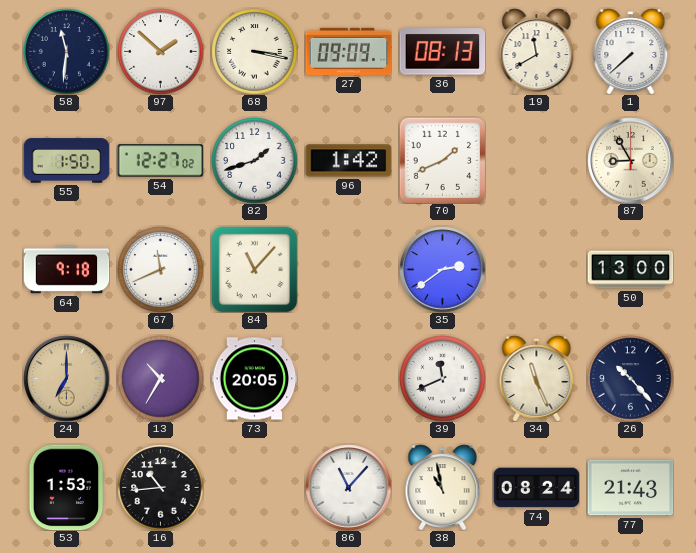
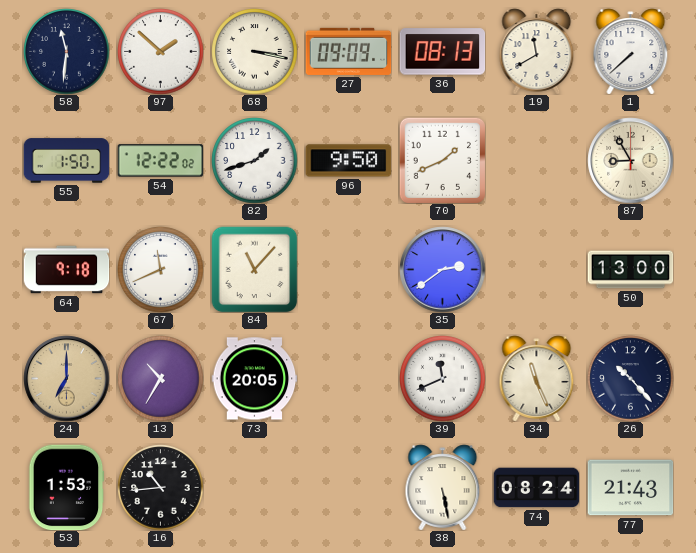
54: 12:27 -> 12:22 (160, 161)
96: 1:42 -> 9:50 (348, 161)
86: 11:07 -> none (348, 487)
38: 10:58 -> 5:28 (443, 487)
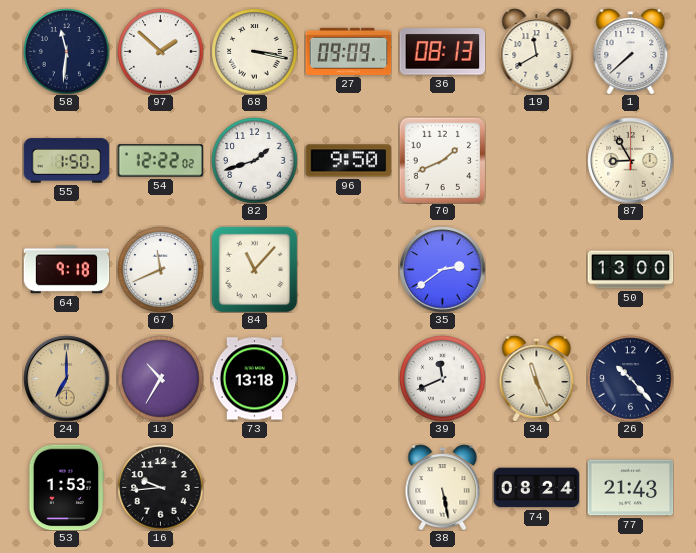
73: 20:05 -> 13:18 (254, 379)
16: 10:44 -> 9:44 (160, 487)
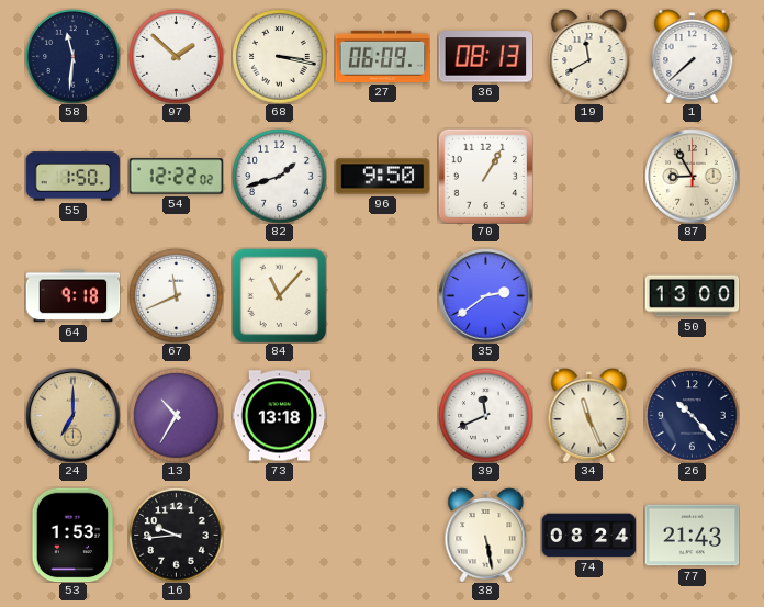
27: 09:09 -> 06:09 (382, 56)
70: 1:41 -> 1:05 (485, 176)
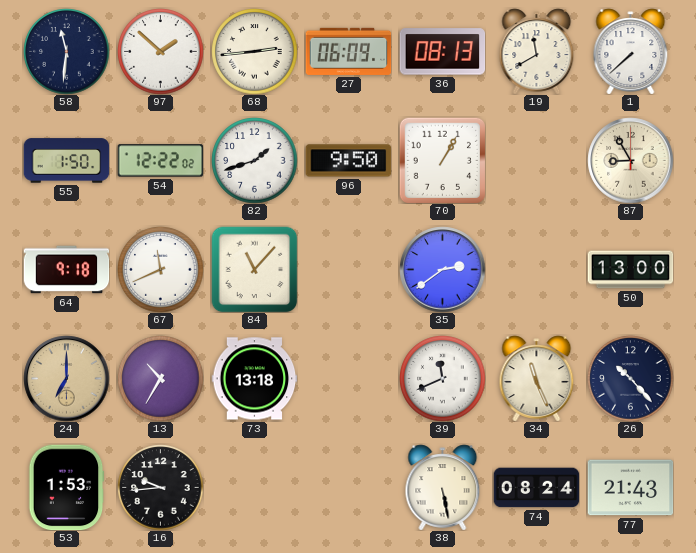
68: 3:17 -> 2:44 (254, 51)
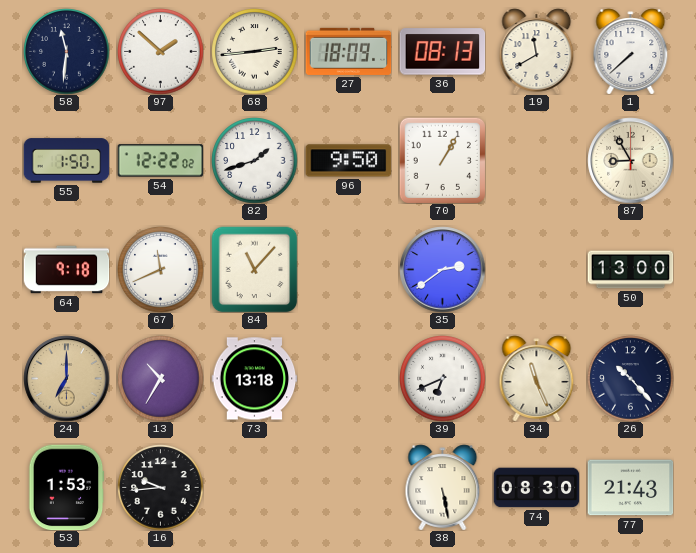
27: 06:09 -> 18:09 (348, 51)
39: 11:41 -> 6:41 (442, 378)
74: 08:24 -> 08:30 (536, 488)
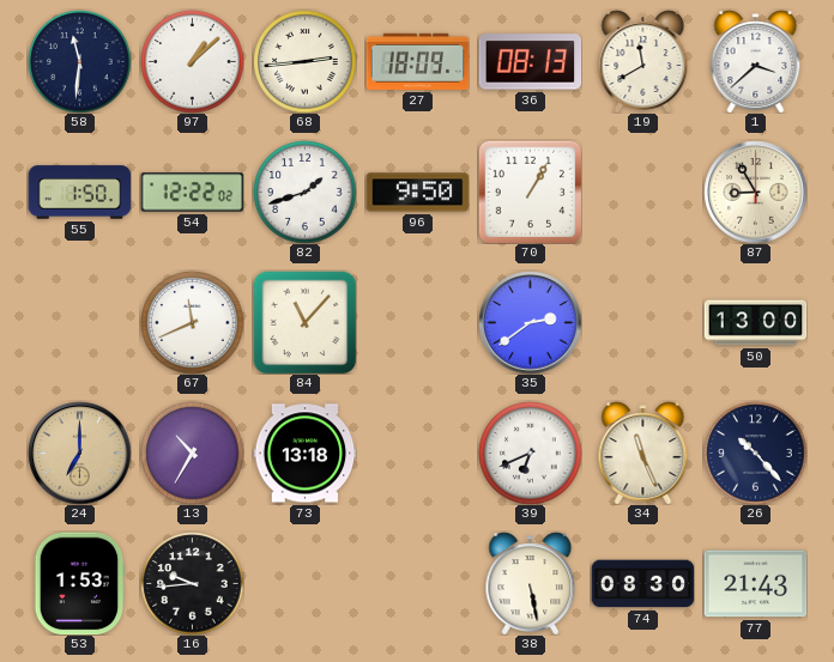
97: 1:52 -> 1:08 (192, 61)
1: 7:38 -> 3:38 (756, 61)
64: 9:18 -> none (66, 270)
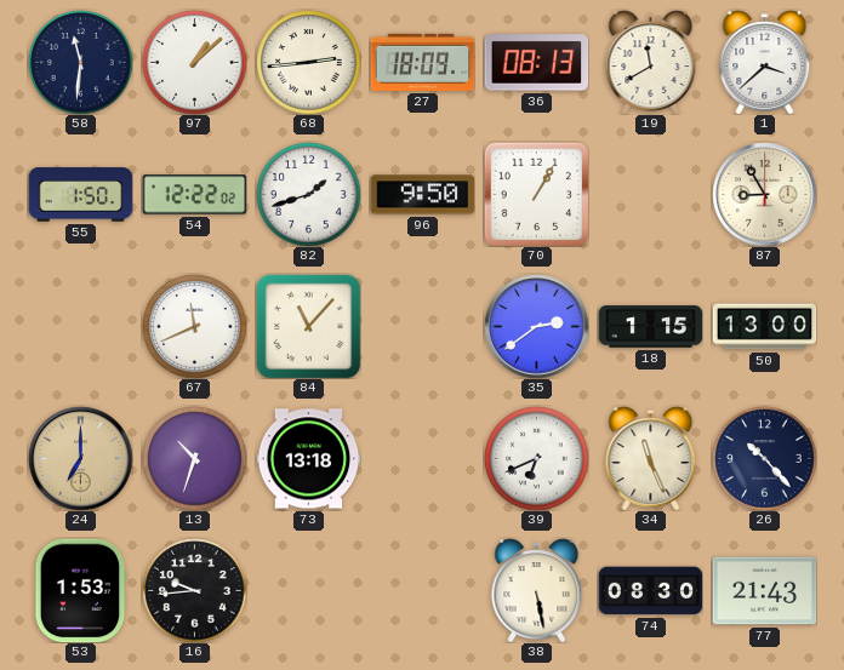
18: none -> 1:15 (650, 327)
13: 10:35 -> 10:33 (194, 458)
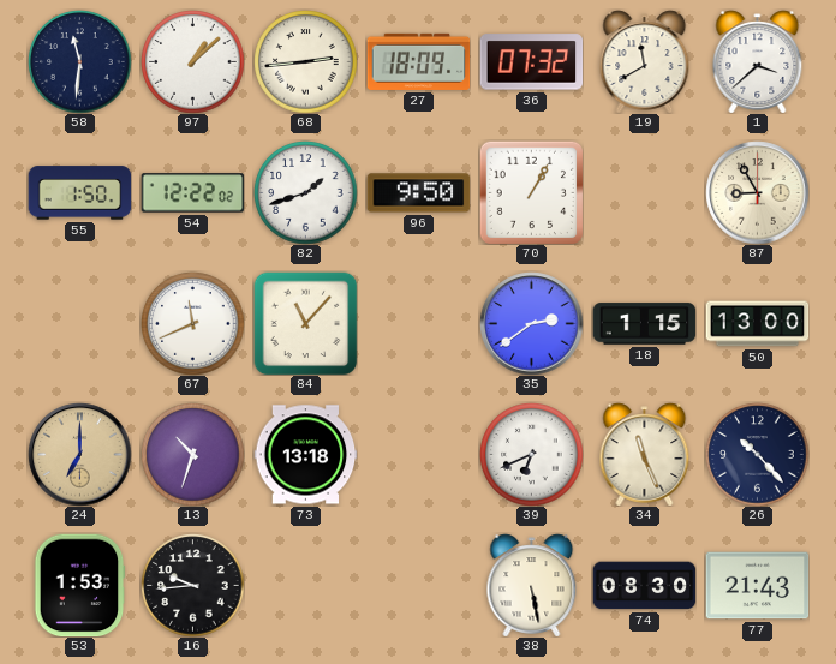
36: 08:13 -> 07:32 (531, 62)
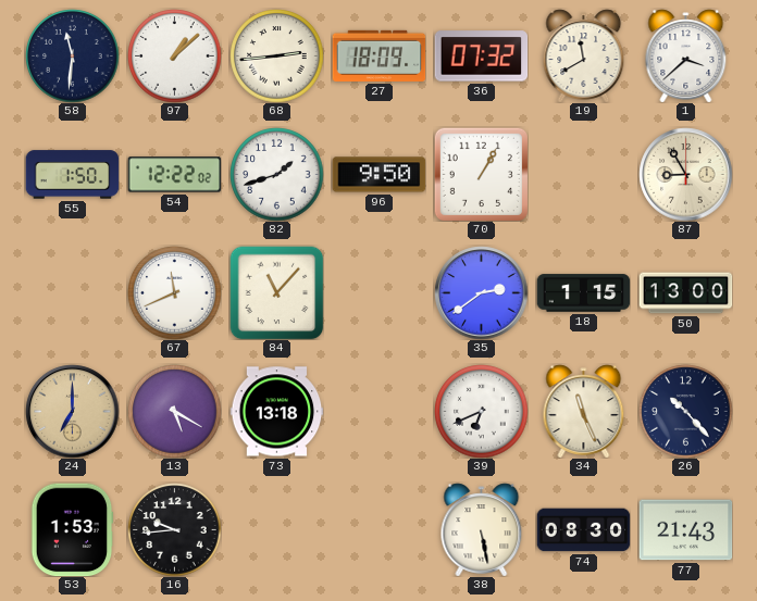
13: 10:33 -> 5:20 (174, 411)
